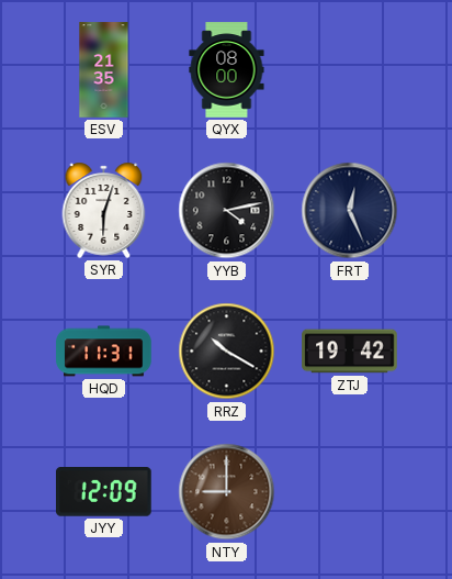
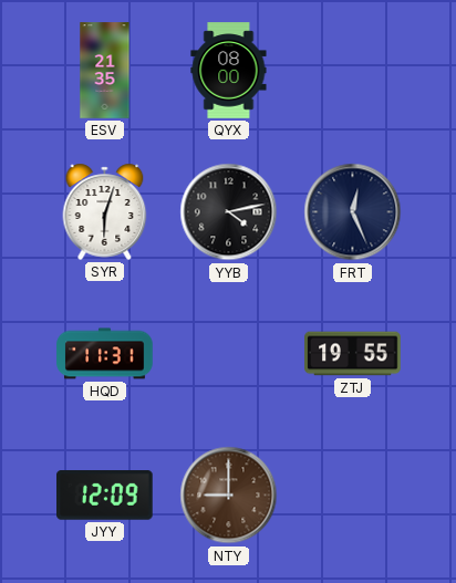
RRZ: 10:20 -> none (227, 352)
ZTJ: 19:42 -> 19:55 (353, 354)
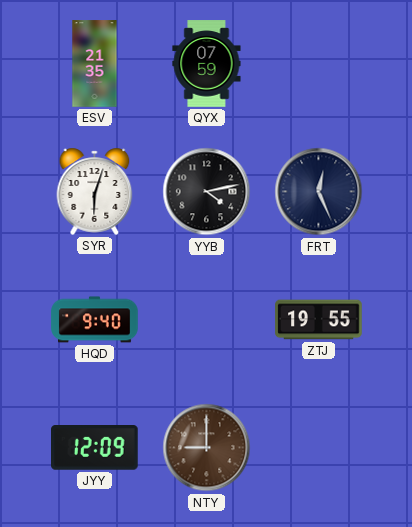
QYX: 08:00 -> 07:59 (207, 64)
HQD: 11:31 -> 9:40 (95, 320)
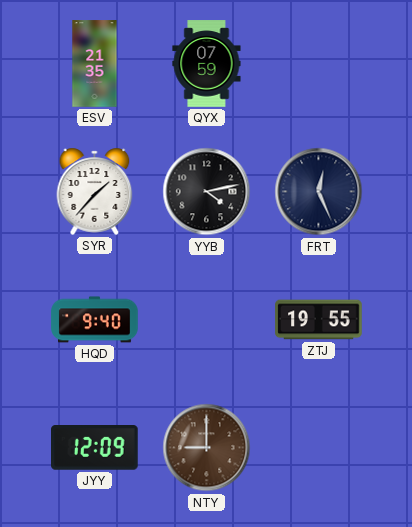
SYR: 6:03 -> 1:37 (95, 191)
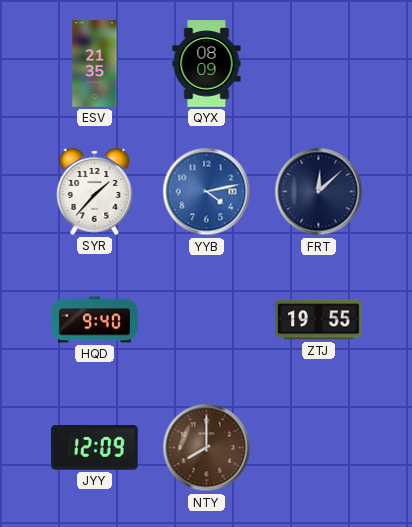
QYX: 07:59 -> 08:09 (207, 64)
YYB dial: black -> blue (207, 192)
FRT: 12:26 -> 12:08 (319, 192)
NTY: 9:00 -> 8:00 (207, 448)
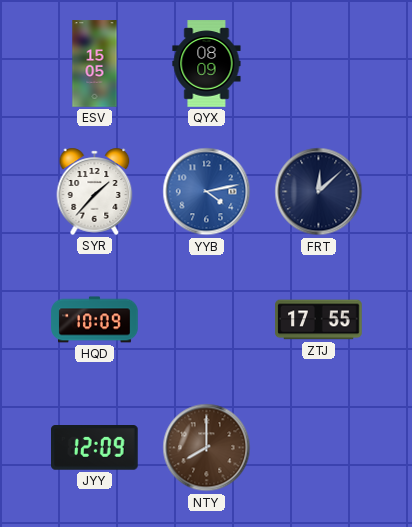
ESV: 21:35 -> 15:05 (95, 64)
HQD: 9:40 -> 10:09 (95, 320)
ZTJ: 19:55 -> 17:55 (319, 320)
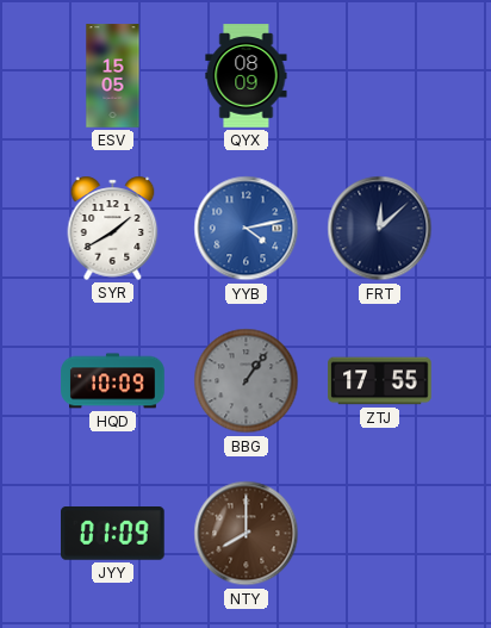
SYR: 1:37 -> 1:40 (113, 228)
BBG: none -> 1:06 (247, 381)
JYY: 12:09 -> 01:09 (113, 534)
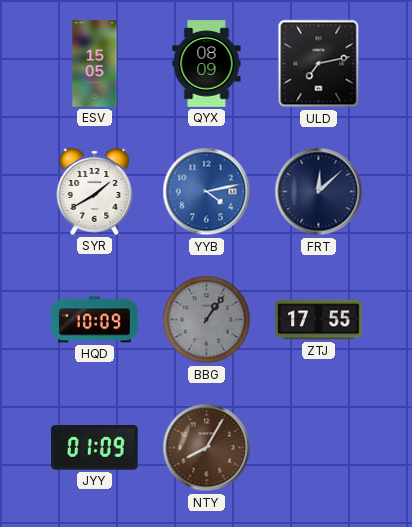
ULD: none -> 7:13 (319, 64)
NTY: 8:00 -> 8:05 (207, 448)
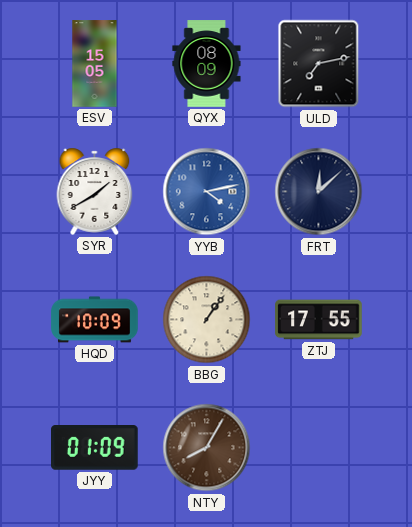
BBG dial: grey -> cream (207, 320)
